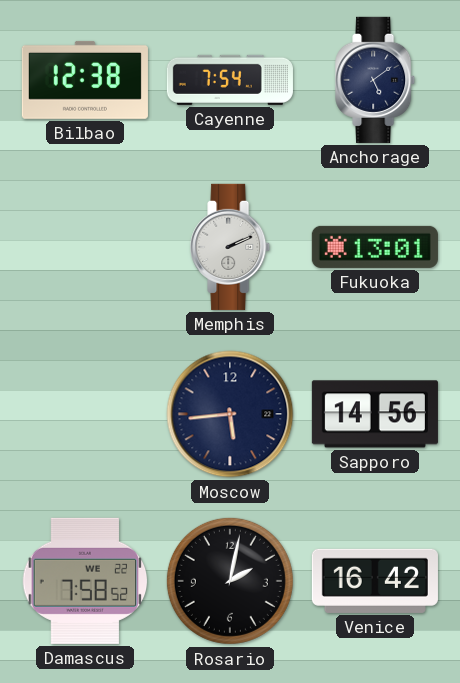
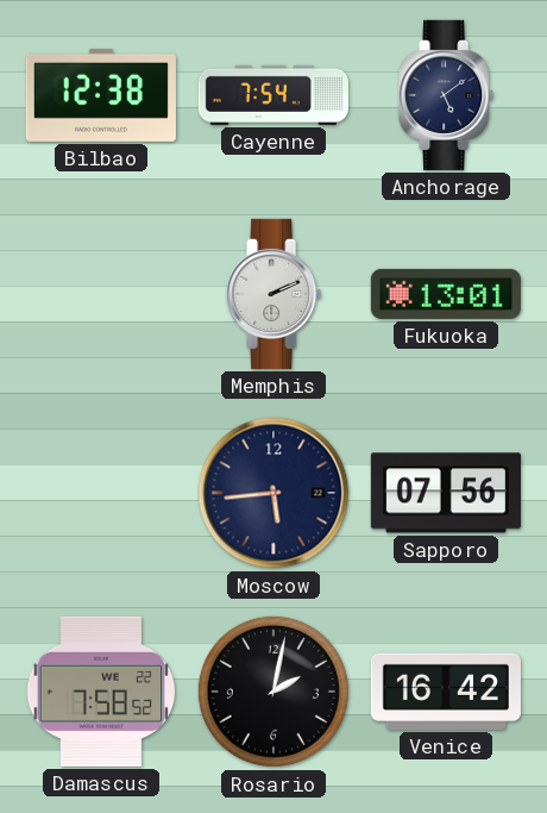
Sapporo: 14:56 -> 07:56 (446, 493)
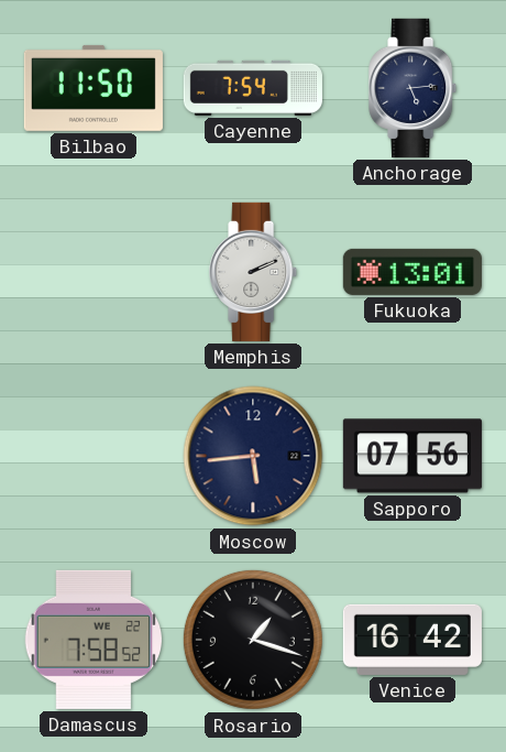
Bilbao: 12:38 -> 11:50 (94, 88)
Anchorage: 5:09 -> 5:14 (414, 88)
Rosario: 2:02 -> 1:18 (253, 640)
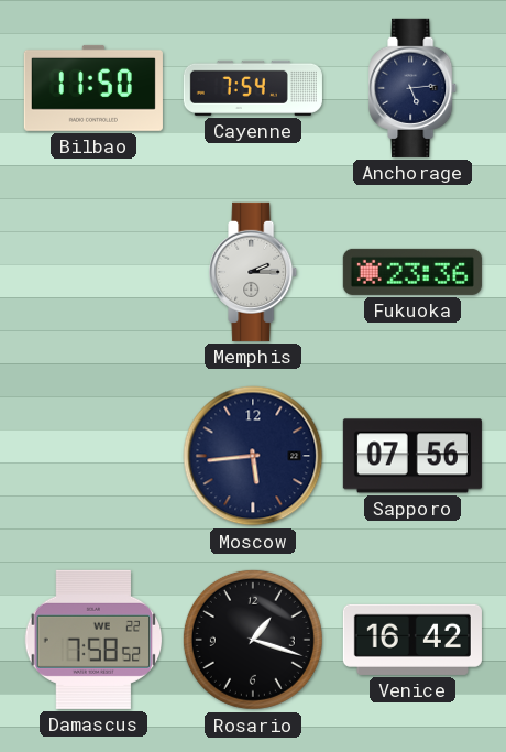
Memphis: 2:11 -> 2:15 (254, 272)
Fukuoka: 13:01 -> 23:36 (413, 272)
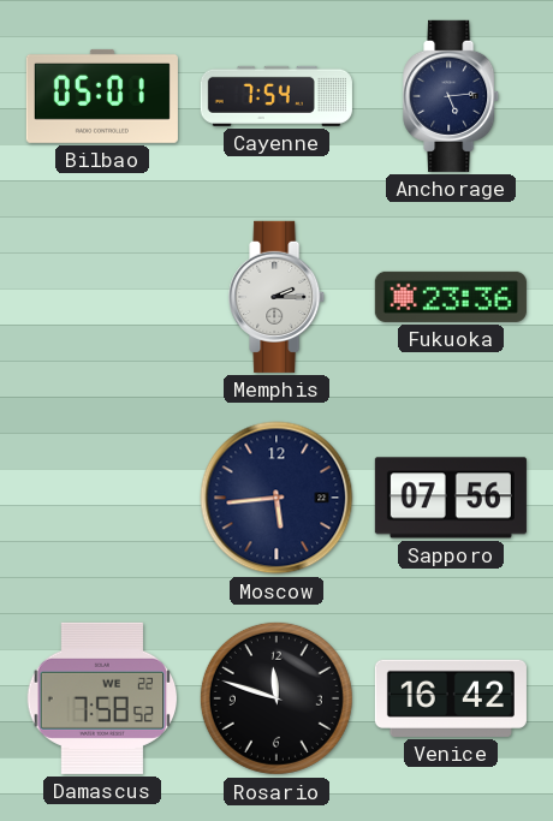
Bilbao: 11:50 -> 05:01 (102, 96)
Rosario: 1:18 -> 11:48 (276, 698)
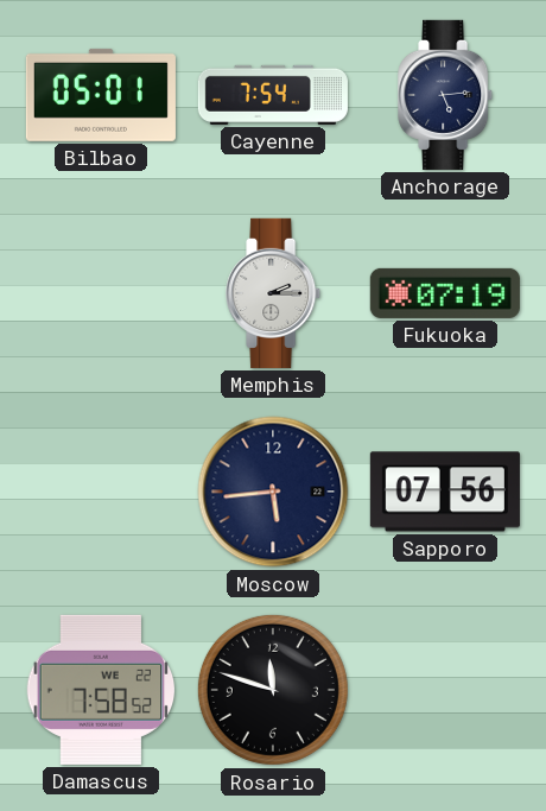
Fukuoka: 23:36 -> 07:19 (445, 293)
Venice: 16:42 -> none (451, 698)
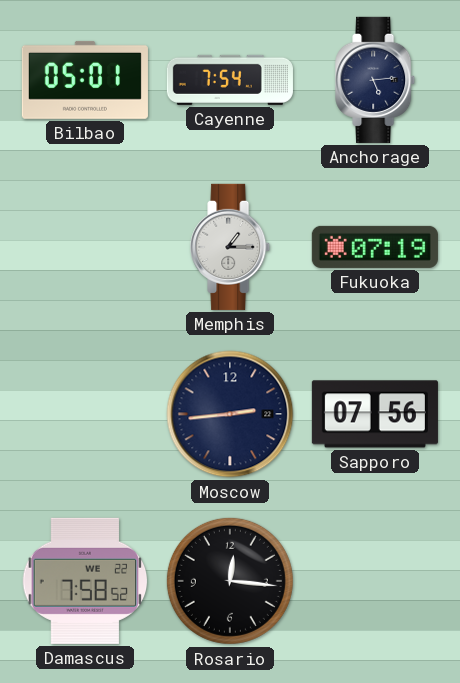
Memphis: 2:15 -> 1:15 (231, 247)
Moscow: 5:44 -> 2:44 (230, 414)
Rosario: 11:48 -> 12:16 (230, 581)
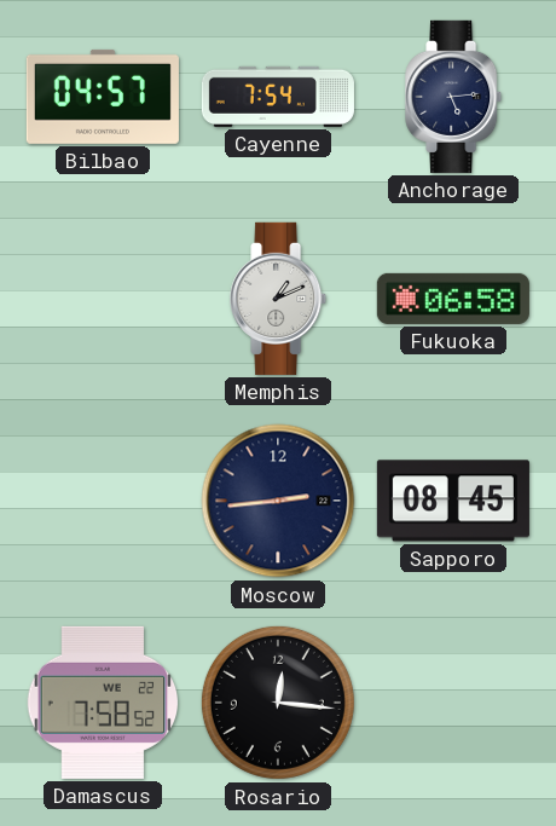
Bilbao: 05:01 -> 04:57 (103, 97)
Memphis: 1:15 -> 1:11 (279, 299)
Fukuoka: 07:19 -> 06:58 (453, 299)
Sapporo: 07:56 -> 08:45 (453, 501)
